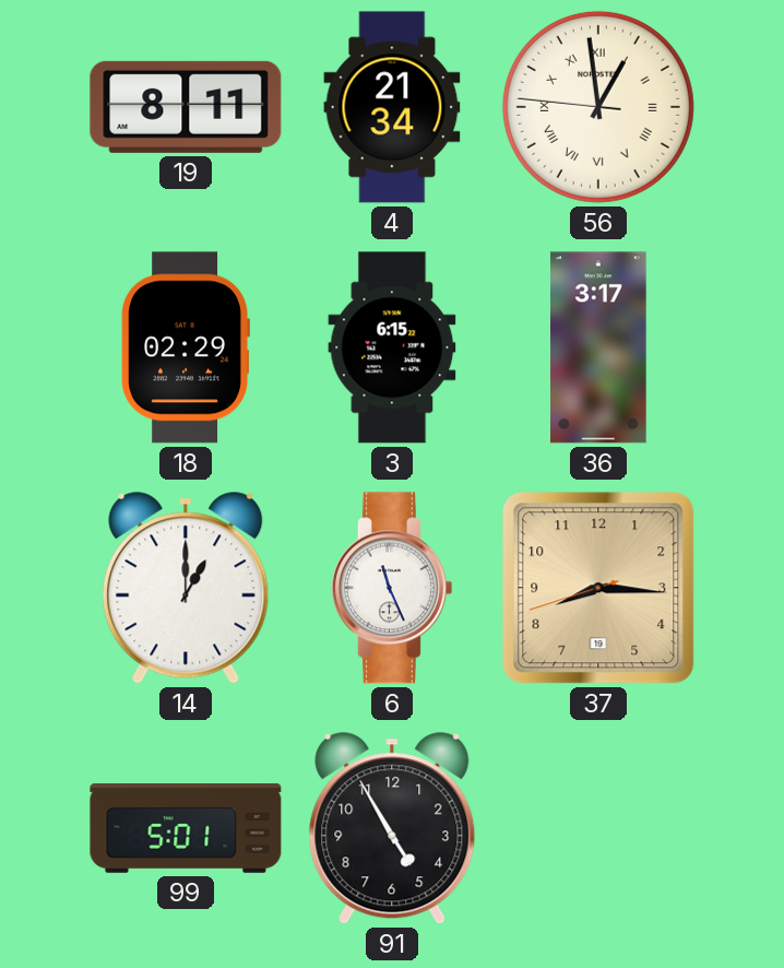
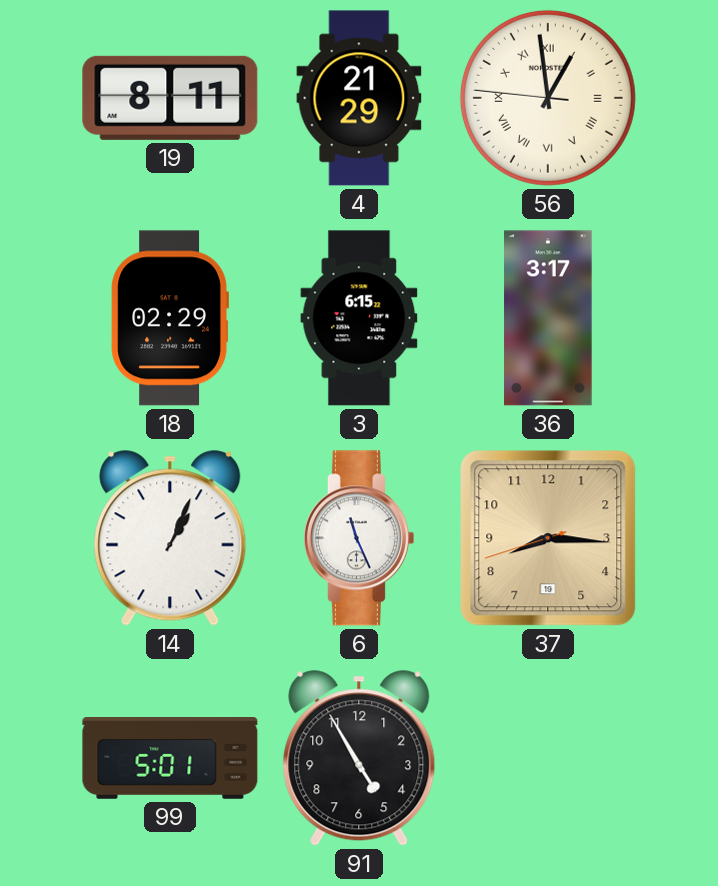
4: 21:34 -> 21:29 (359, 98)
14: 1:00 -> 1:04 (170, 538)
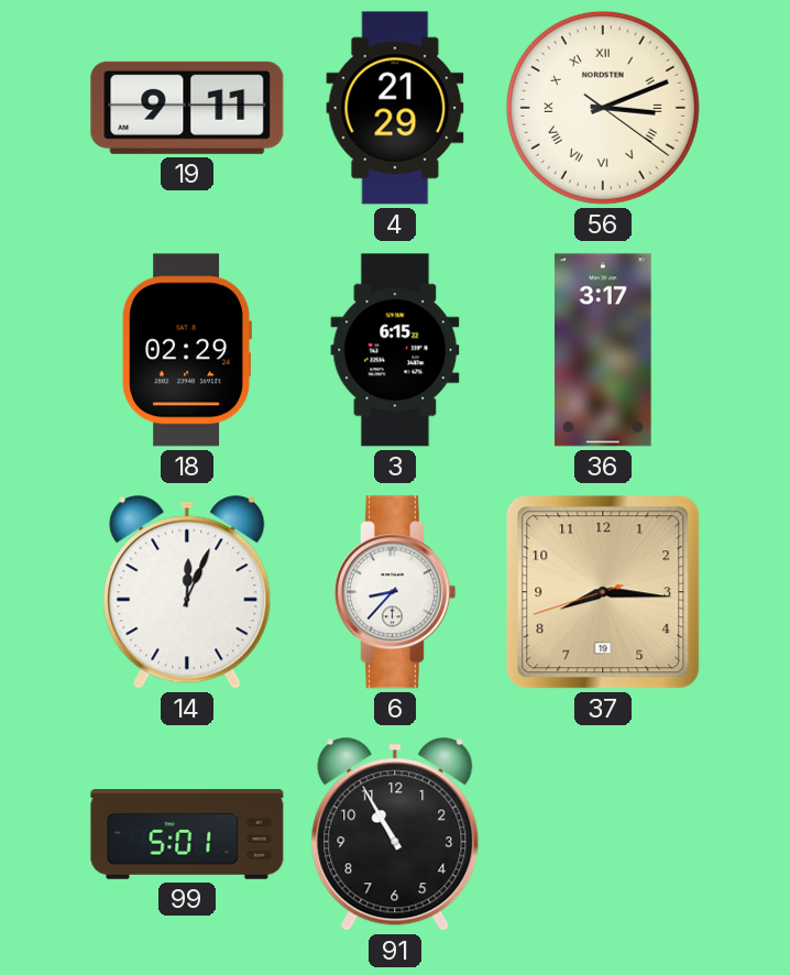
19: 8:11 -> 9:11 (187, 108)
56: 12:58 -> 3:11 (603, 108)
14: 1:04 -> 12:04 (187, 592)
6: 11:26 -> 8:37 (394, 592)
91: 4:55 -> 10:55 (395, 834)
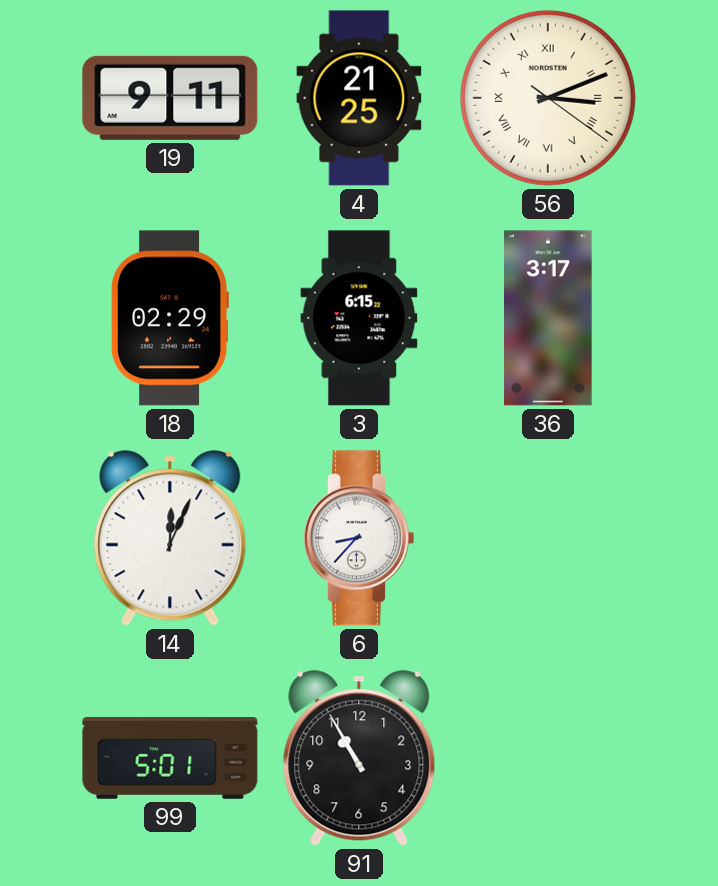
4: 21:29 -> 21:25 (359, 98)
37: 8:15 -> none (603, 592)
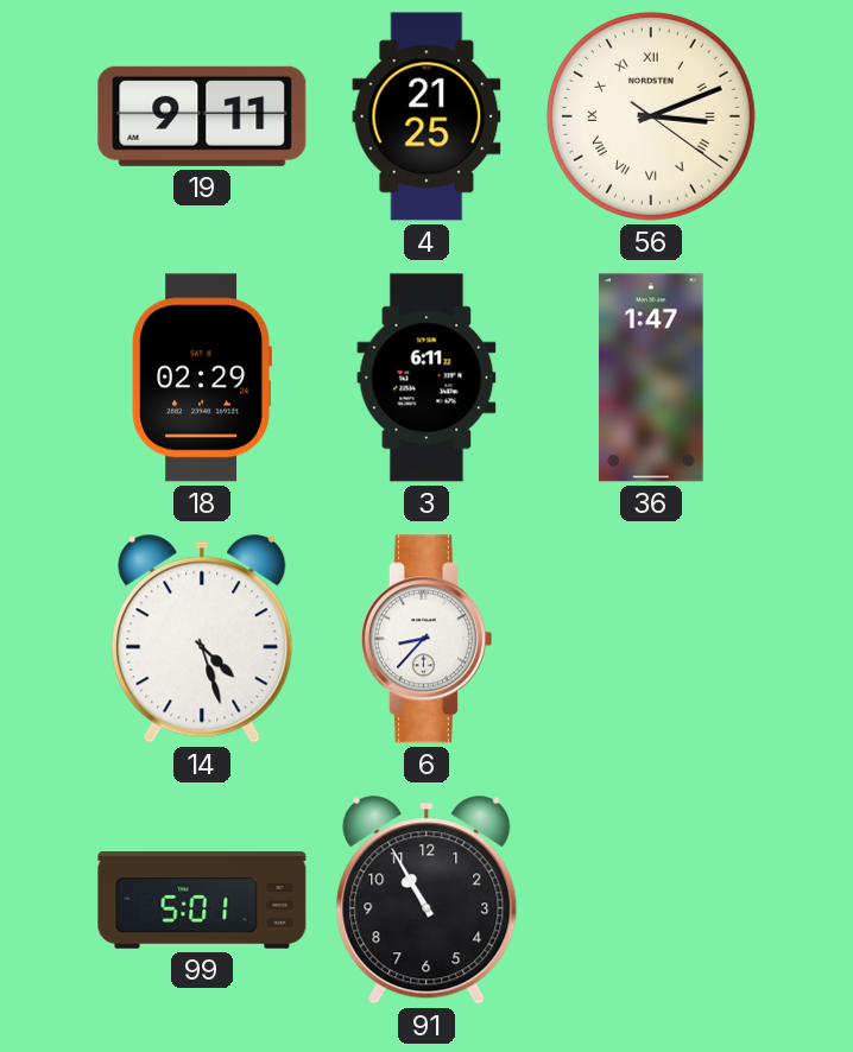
3: 6:15 -> 6:11 (426, 378)
36: 3:17 -> 1:47 (651, 378)
14: 12:04 -> 4:27 (202, 639)
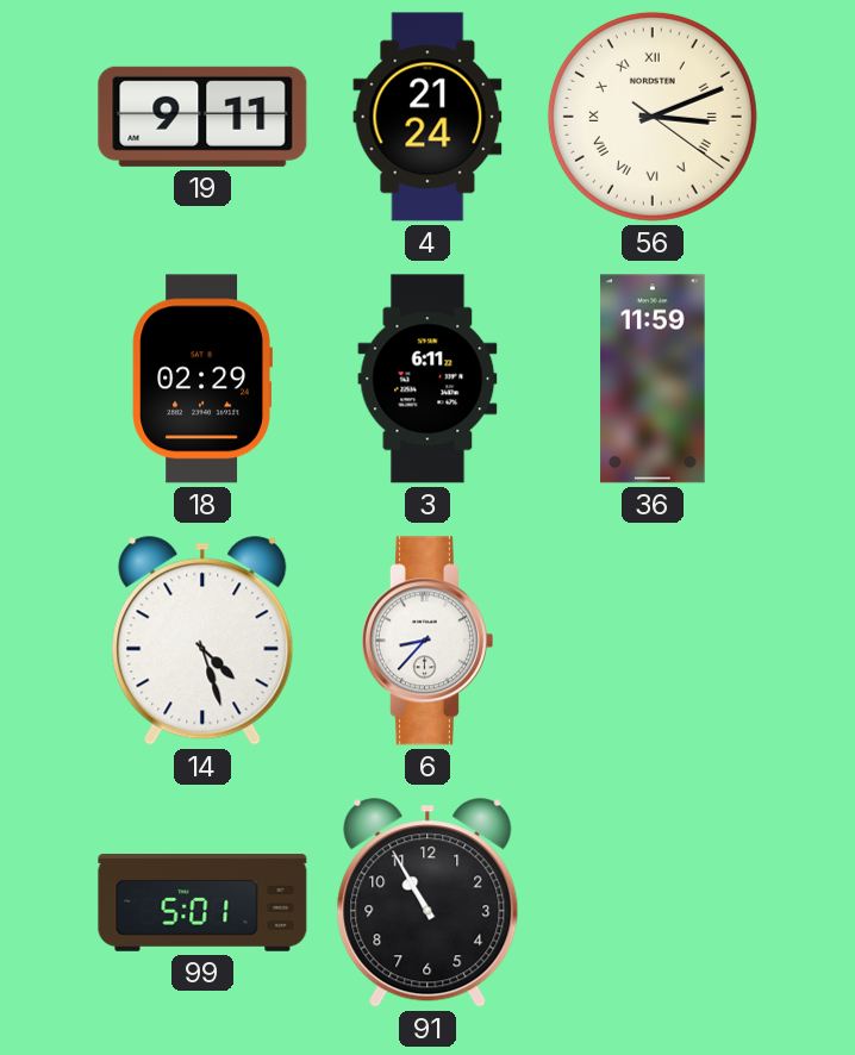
4: 21:25 -> 21:24 (427, 117)
36: 1:47 -> 11:59 (653, 379)
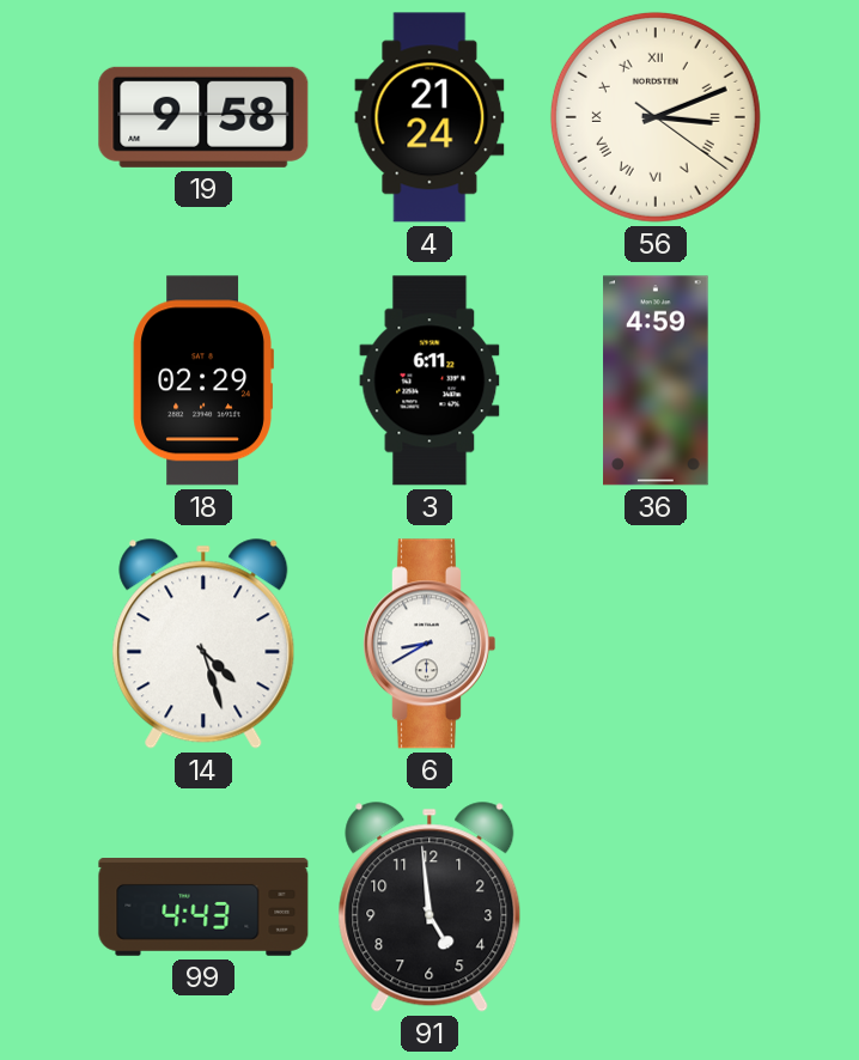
19: 9:11 -> 9:58 (203, 117)
36: 11:59 -> 4:59 (656, 380)
6: 8:37 -> 8:40 (428, 644)
99: 5:01 -> 4:43 (203, 908)
91: 10:55 -> 4:59 (429, 907)
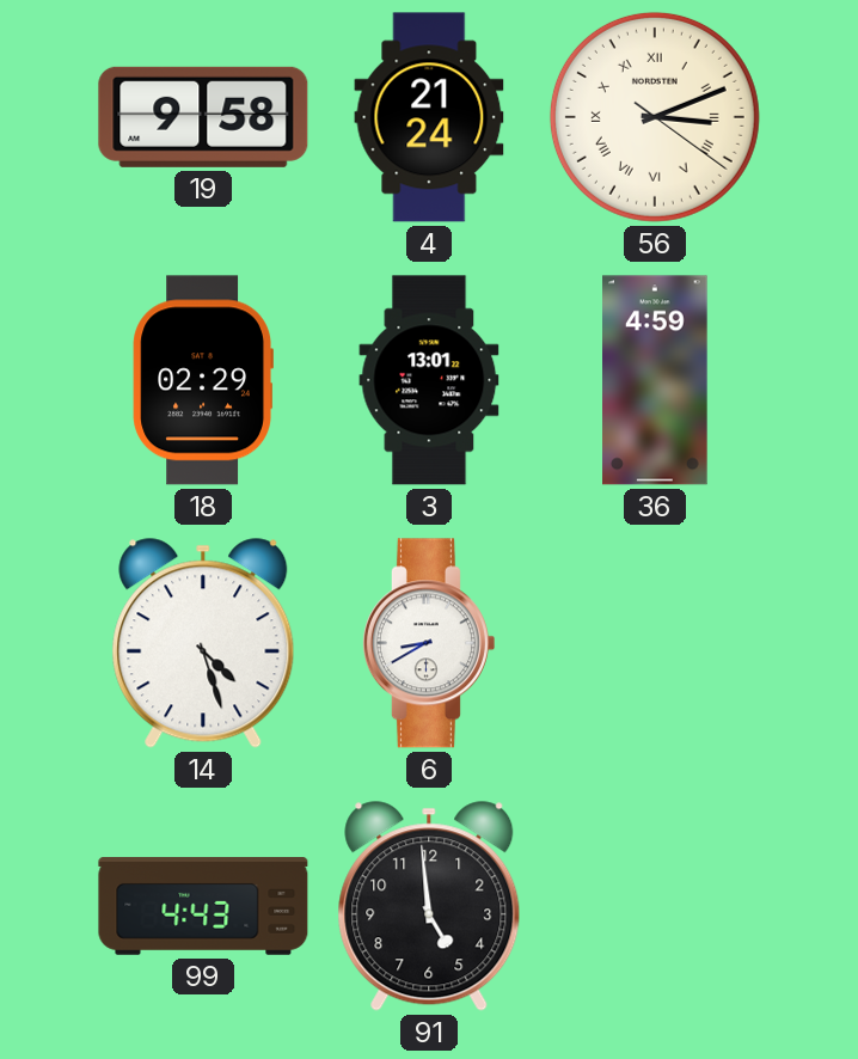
3: 6:11 -> 13:01 (429, 380)
